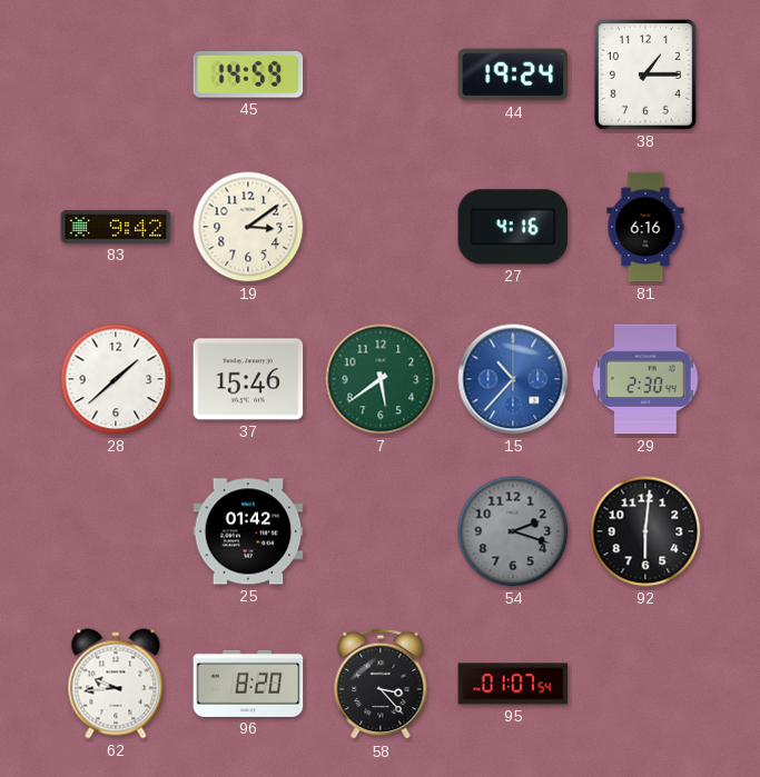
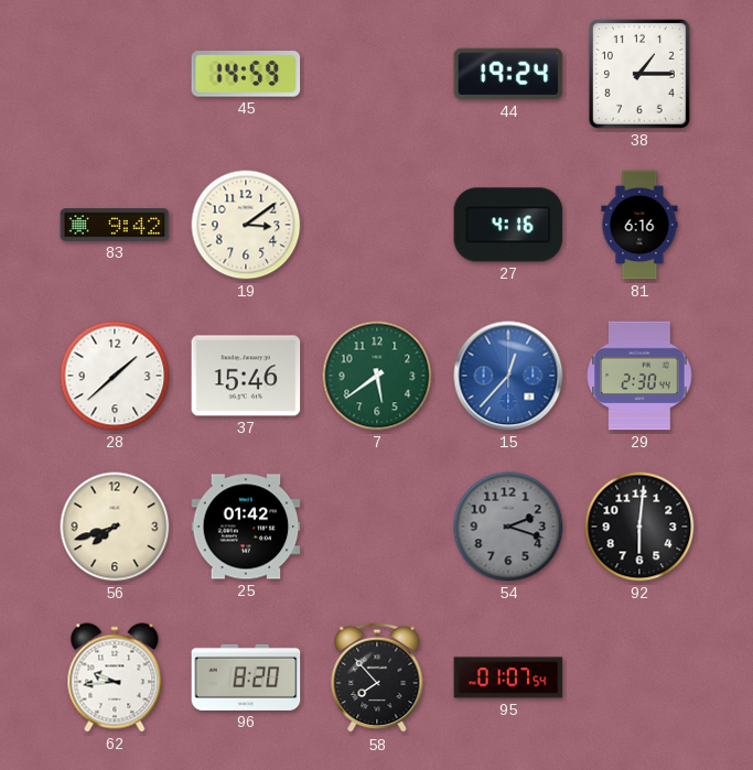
15: 10:37 -> 12:37 (508, 376)
56: none -> 7:42 (115, 527)
58: 3:23 -> 7:53 (377, 677)
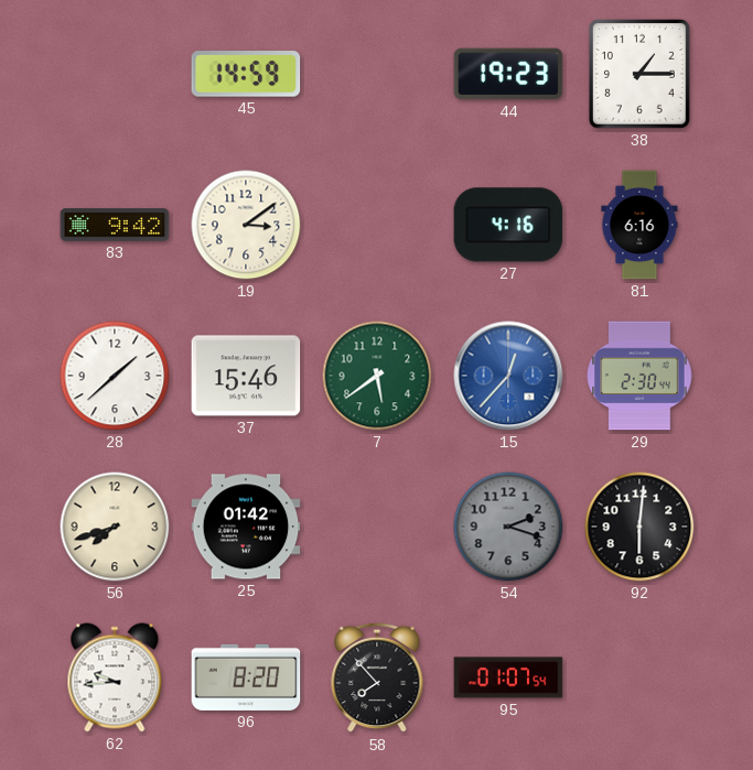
44: 19:24 -> 19:23 (508, 74)
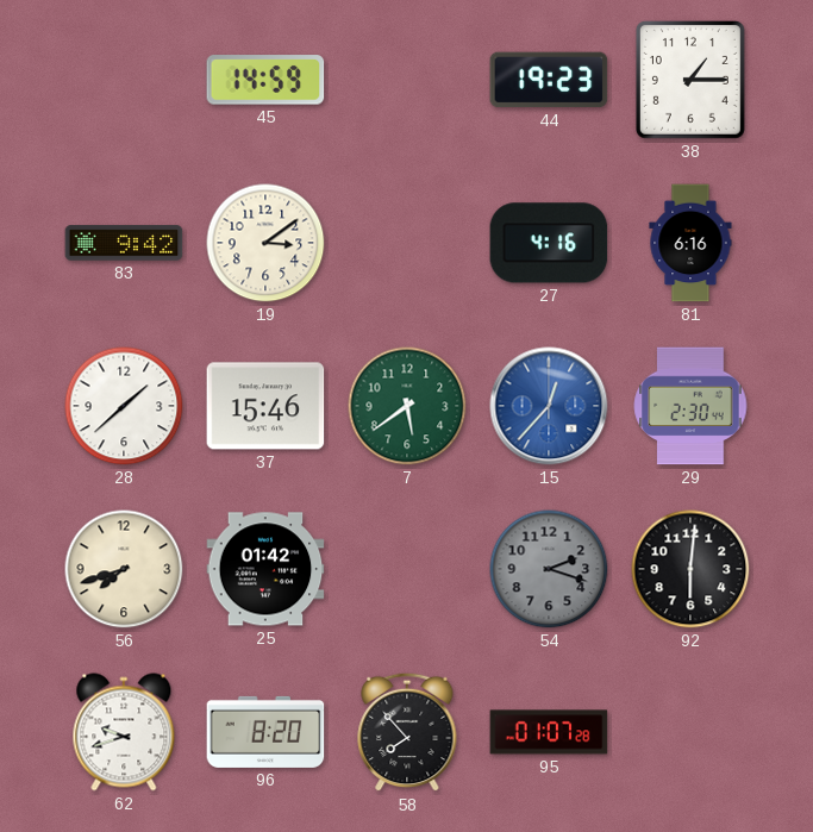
62: 9:44 -> 9:42 (124, 732)
95: 01:07:54 -> 01:07:28 (549, 732)
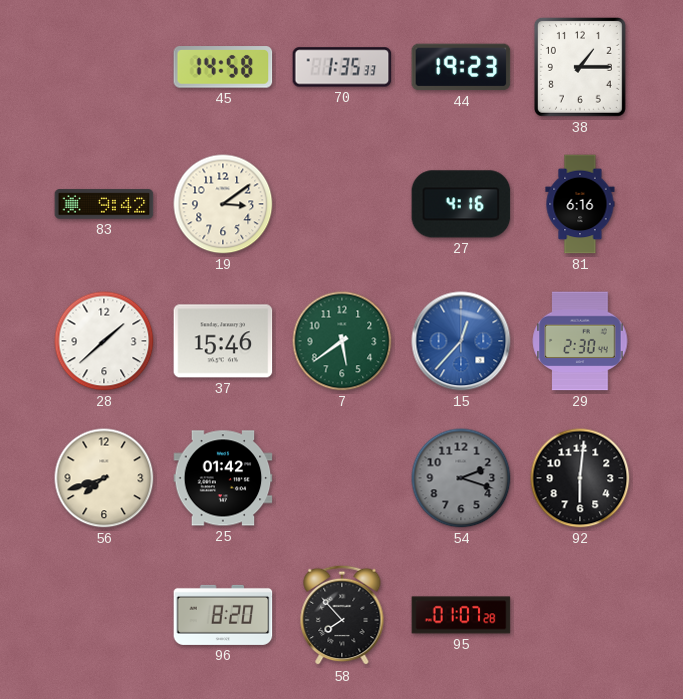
45: 14:59 -> 14:58 (223, 67)
70: none -> 1:35 (342, 67)
62: 9:42 -> none (124, 732)
